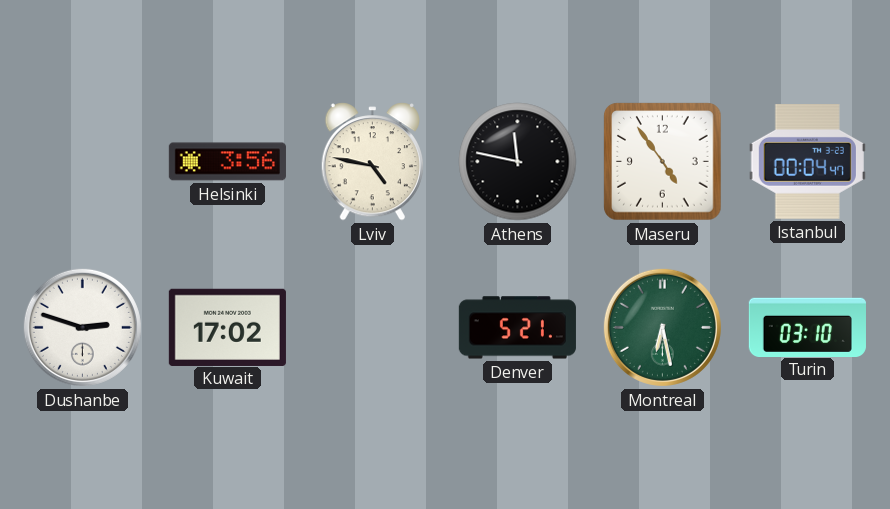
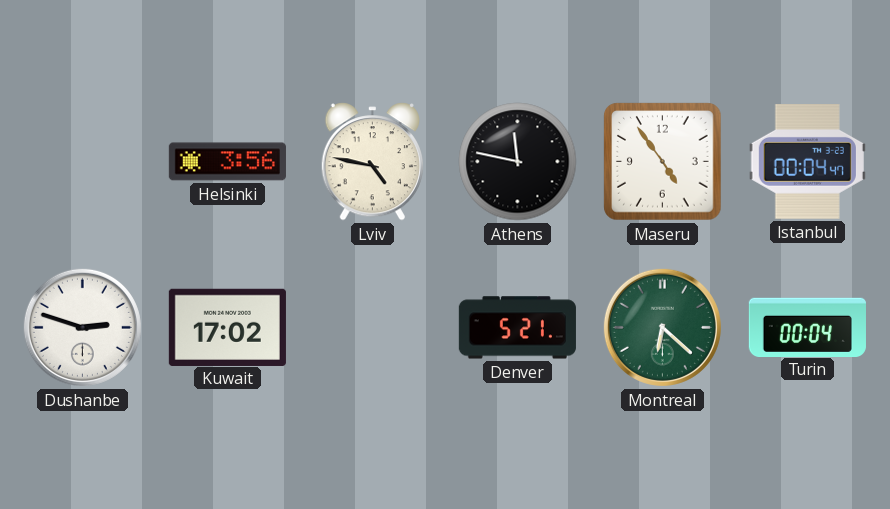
Montreal: 6:28 -> 6:22 (662, 327)
Turin: 03:10 -> 00:04 (807, 327)
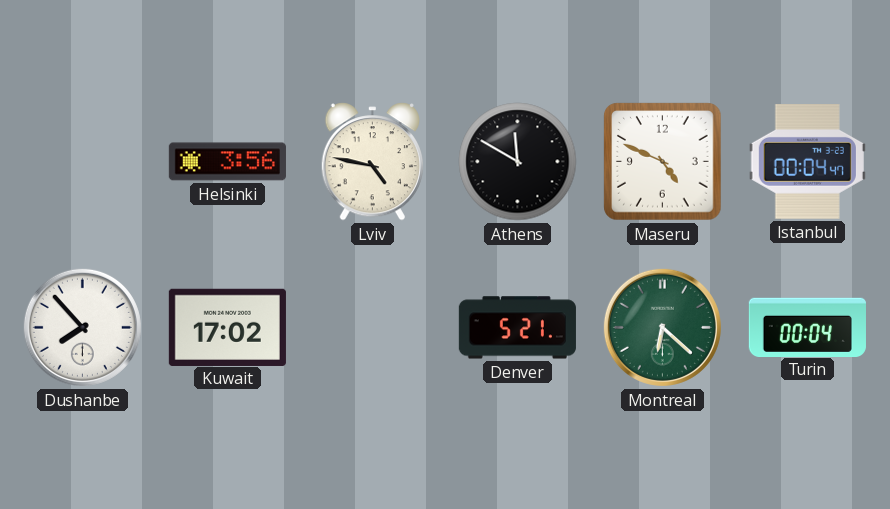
Athens: 11:47 -> 11:50 (518, 162)
Maseru: 4:54 -> 4:49 (663, 162)
Dushanbe: 2:48 -> 7:53 (82, 327)
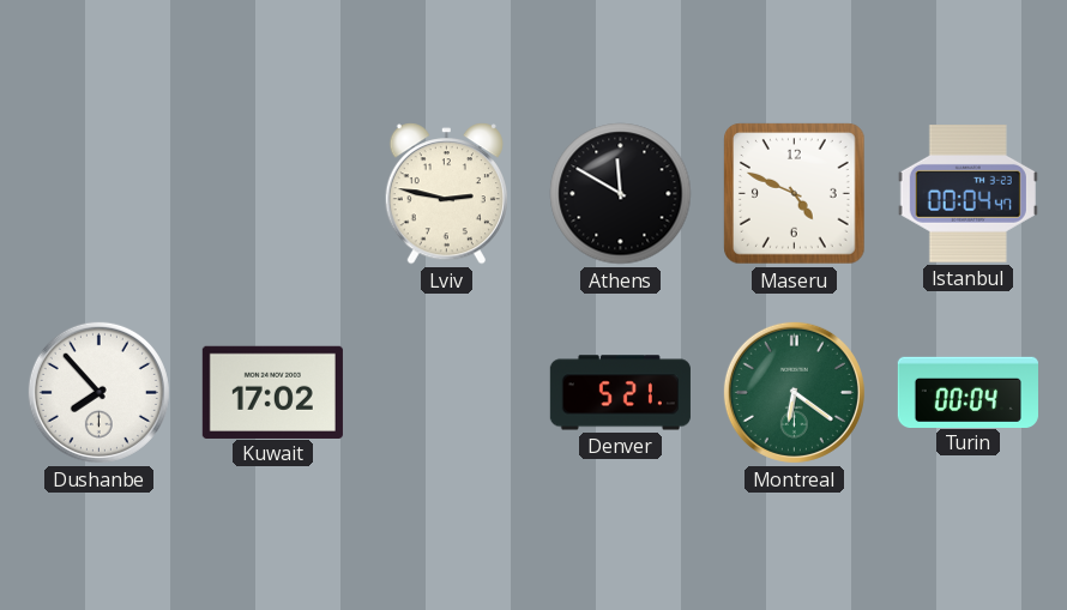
Helsinki: 3:56 -> none (227, 162)
Lviv: 4:47 -> 2:47 (446, 194)
Montreal: 6:22 -> 6:21 (794, 392)
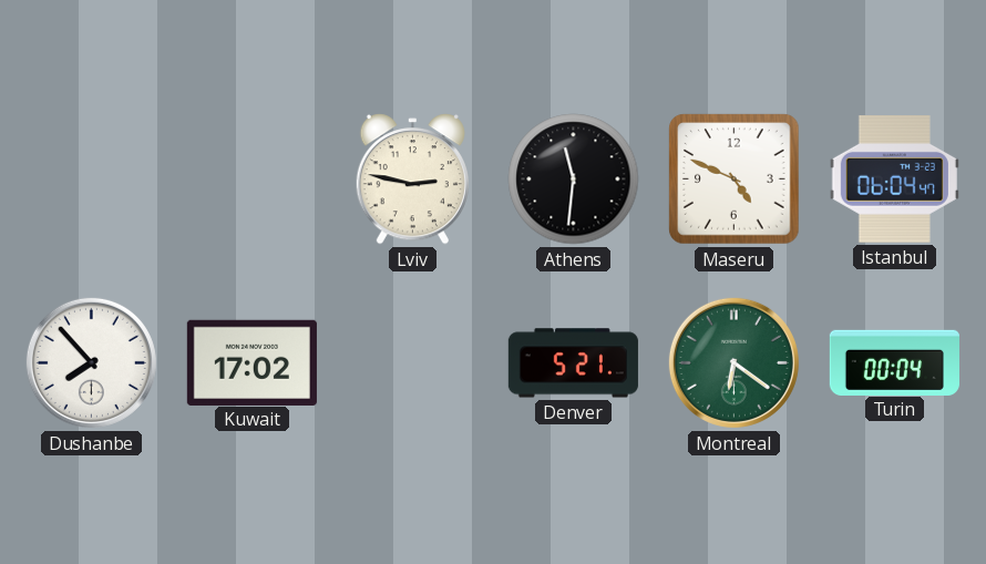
Athens: 11:50 -> 11:31 (574, 180)
Istanbul: 00:04 -> 06:04 (894, 180)
